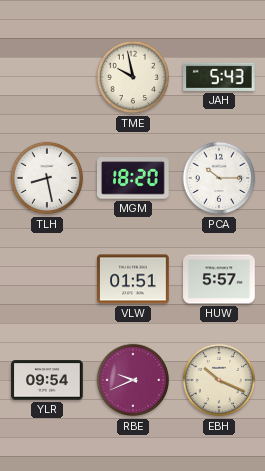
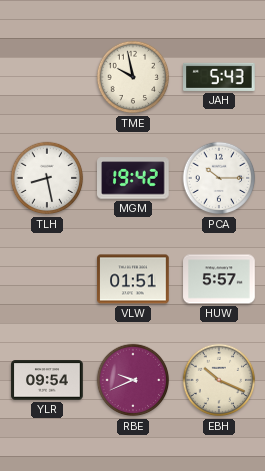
MGM: 18:20 -> 19:42 (134, 178)
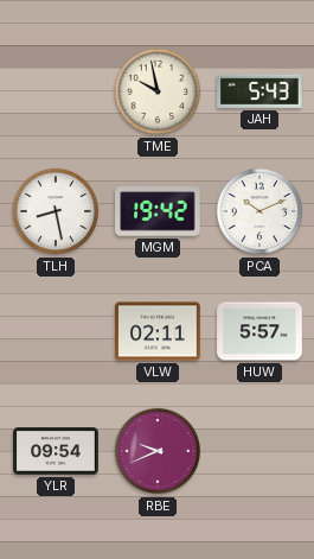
PCA: 10:15 -> 10:11 (259, 211)
VLW: 01:51 -> 02:11 (158, 331)
EBH: 10:19 -> none (219, 380)
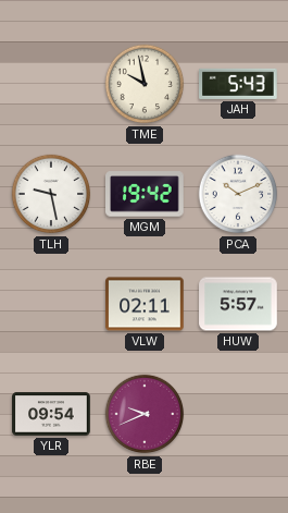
TLH: 8:28 -> 9:28 (51, 194)
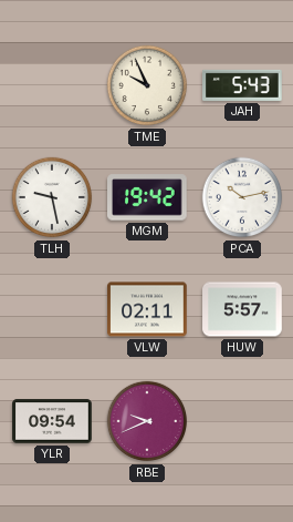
TME: 9:58 -> 9:56 (147, 85)
PCA: 10:11 -> 10:13 (242, 197)
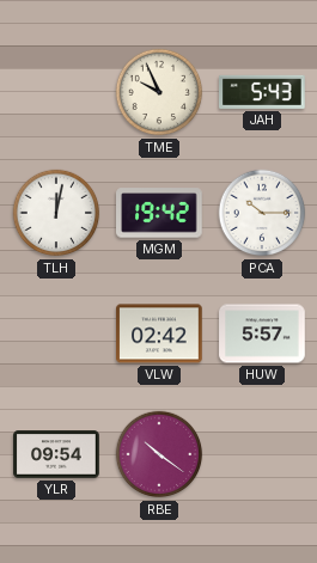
TLH: 9:28 -> 12:02 (56, 213)
PCA: 10:13 -> 10:15 (262, 213)
VLW: 02:11 -> 02:42 (159, 333)
RBE: 9:41 -> 10:21 (159, 454)
